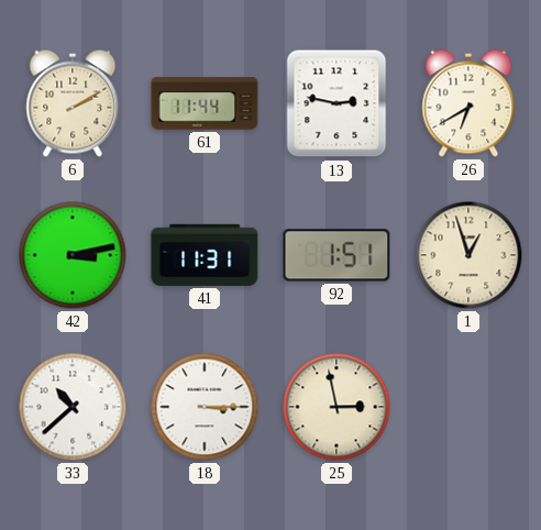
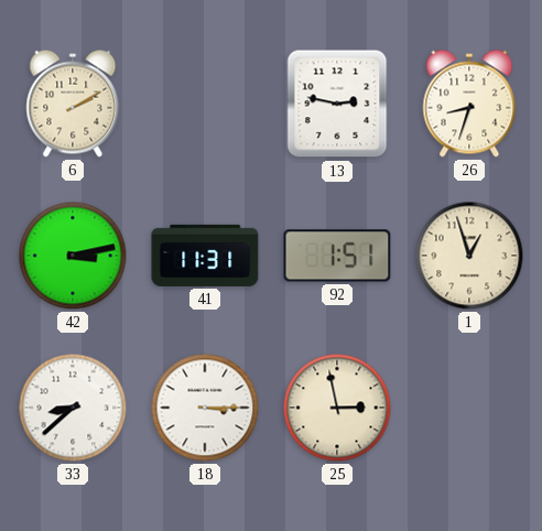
61: 11:44 -> none (205, 103)
26: 6:40 -> 8:33 (469, 104)
33: 10:38 -> 8:38 (73, 408)
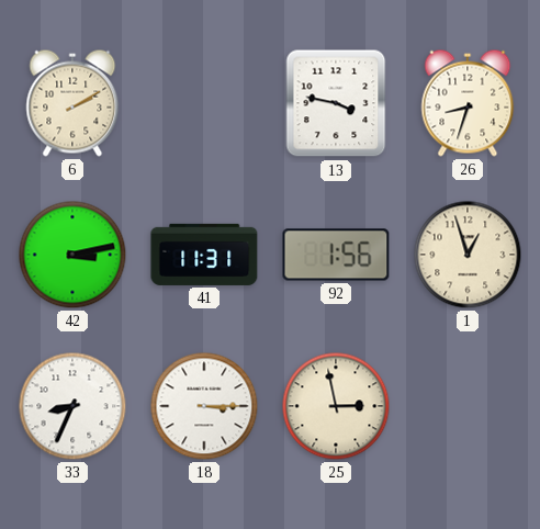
13: 2:47 -> 3:47 (336, 103)
92: 1:51 -> 1:56 (336, 255)
33: 8:38 -> 8:34 (72, 406)
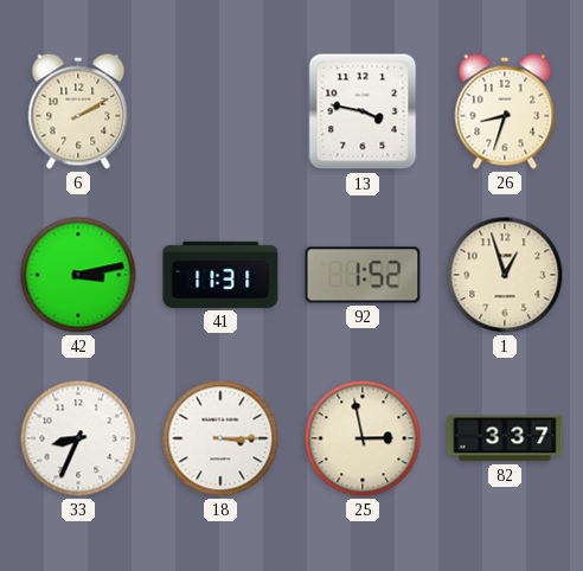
92: 1:56 -> 1:52 (363, 275)
82: none -> 3:37 (505, 438)
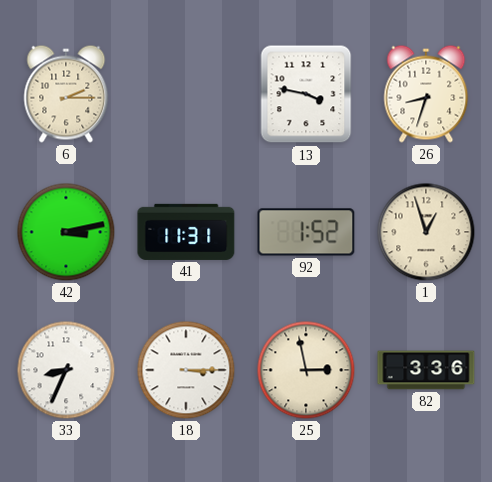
6: 2:10 -> 2:15 (66, 94)
82: 3:37 -> 3:36 (426, 370)
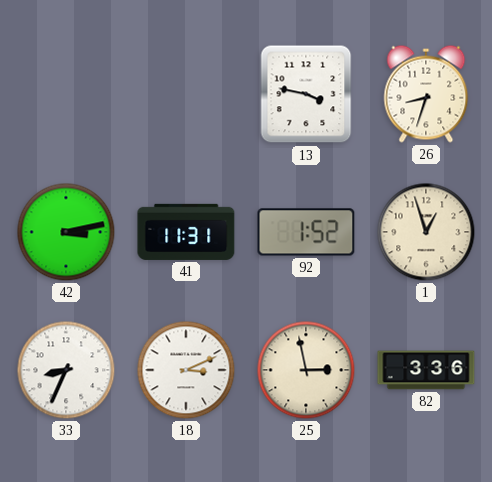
6: 2:15 -> none (66, 94)
18: 3:15 -> 3:11 (186, 370)
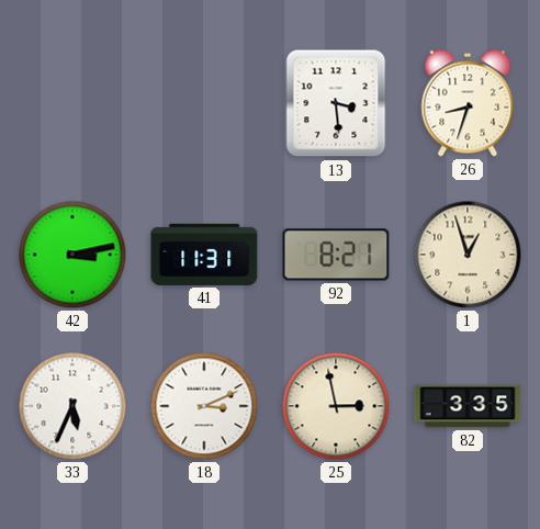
13: 3:47 -> 3:29 (336, 103)
92: 1:52 -> 8:21 (336, 255)
33: 8:34 -> 5:34 (72, 406)
82: 3:36 -> 3:35 (468, 406)
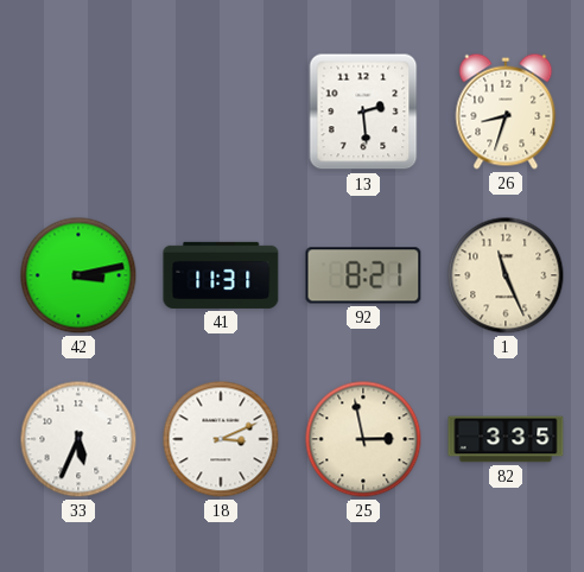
13: 3:29 -> 2:29 (363, 112)
1: 12:57 -> 11:26 (506, 275)
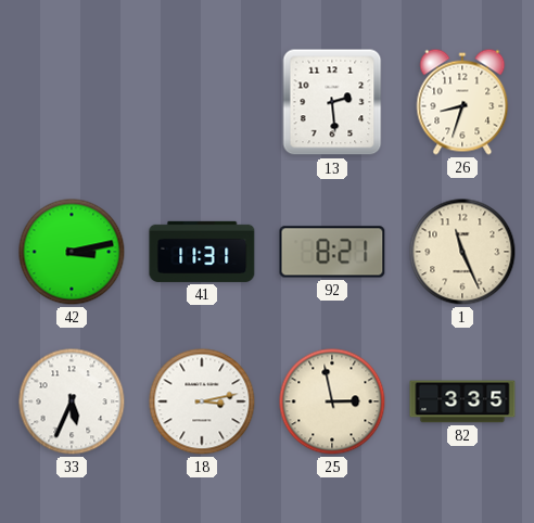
18: 3:11 -> 3:13 (202, 401)
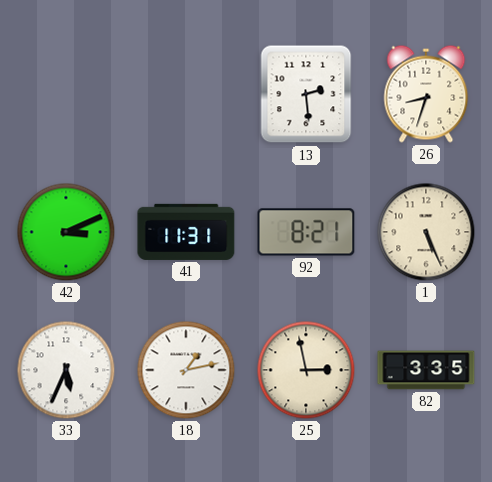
42: 3:13 -> 3:11 (66, 232)
1: 11:26 -> 5:26 (426, 232)
18: 3:13 -> 1:13 (186, 370)
